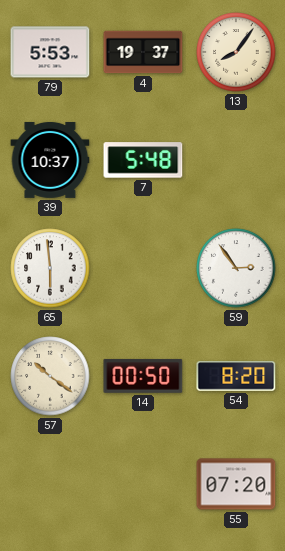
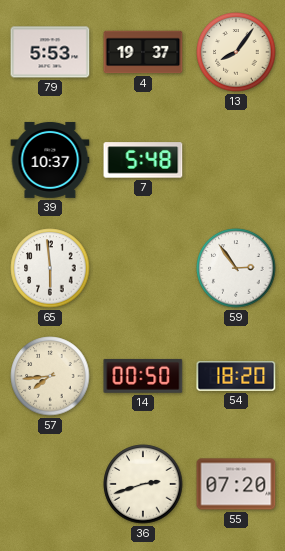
57: 10:21 -> 7:44 (50, 376)
54: 8:20 -> 18:20 (236, 376)
36: none -> 2:42 (143, 484)
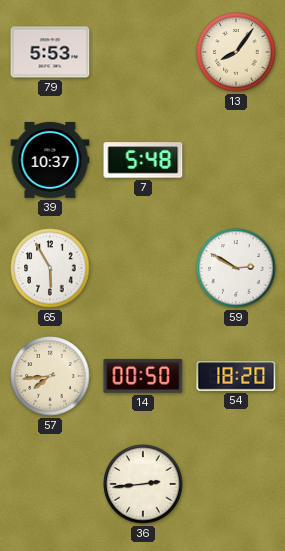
4: 19:37 -> none (143, 52)
65: 5:59 -> 5:55 (50, 268)
59: 2:54 -> 2:50 (236, 268)
36: 2:42 -> 2:44 (143, 484)
55: 07:20 -> none (236, 484)
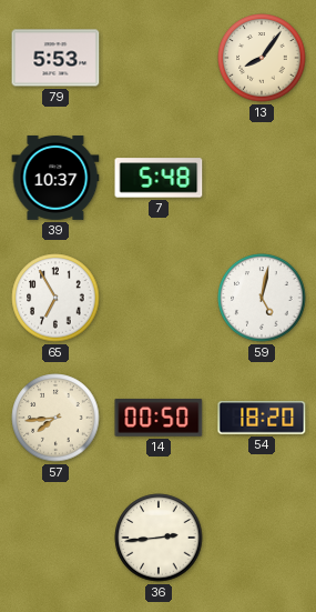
65: 5:55 -> 6:55 (55, 298)
59: 2:50 -> 5:02 (262, 298)
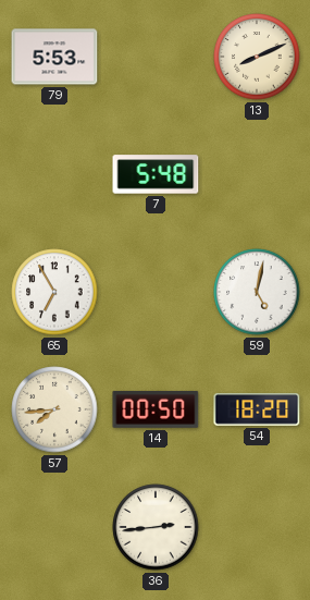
13: 8:06 -> 8:11 (257, 57)
39: 10:37 -> none (55, 178)
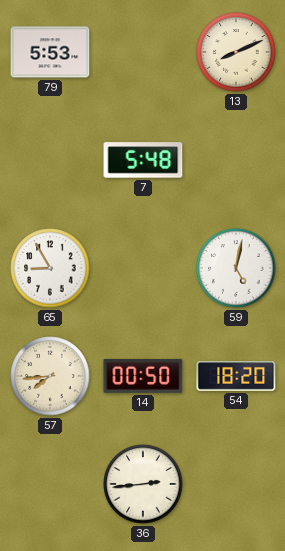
65: 6:55 -> 8:55 (50, 268)
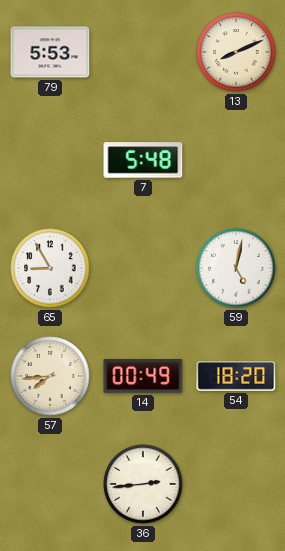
14: 00:50 -> 00:49 (143, 376)
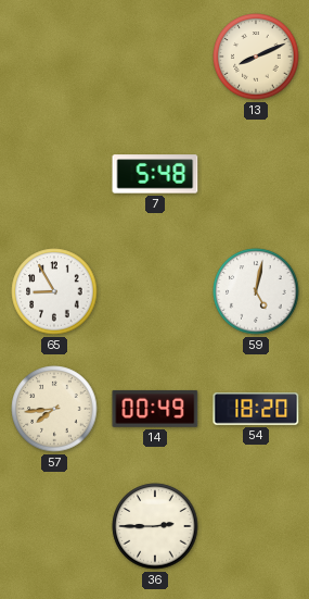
79: 5:53 -> none (50, 52)
36: 2:44 -> 2:45 (155, 526)
